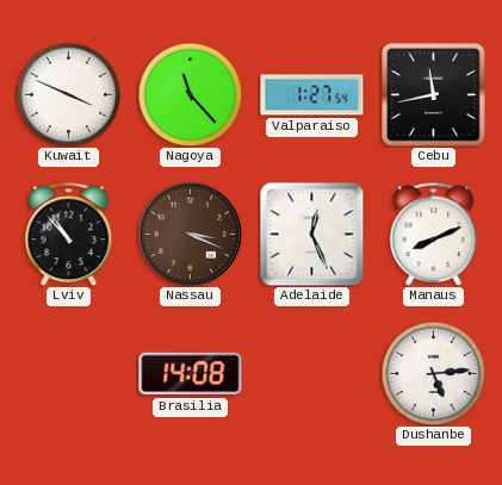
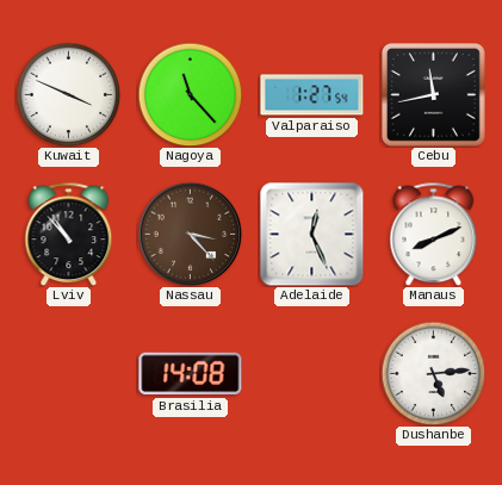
Nassau: 3:19 -> 3:23 (190, 234)
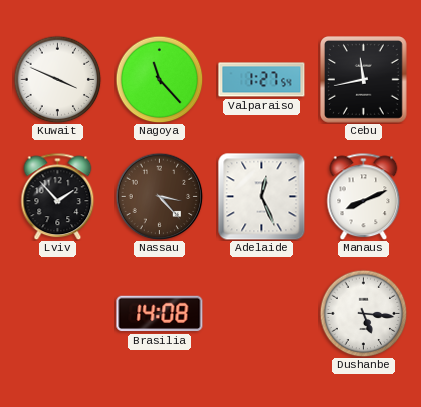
Lviv: 10:53 -> 1:53 (58, 196)
Dushanbe: 5:14 -> 5:16 (363, 313)
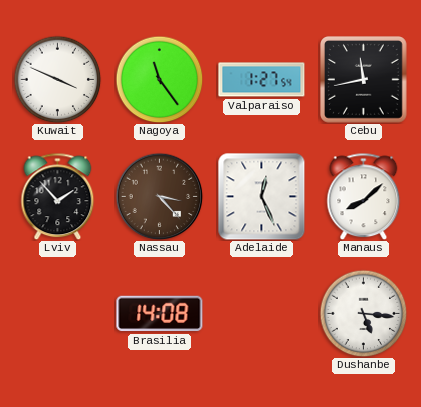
Nagoya: 11:23 -> 11:24 (159, 79)
Manaus: 8:11 -> 8:08 (364, 196)
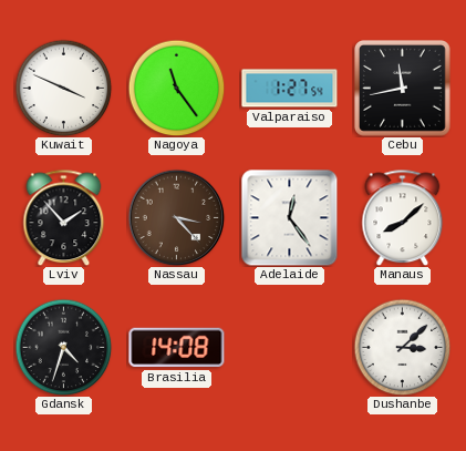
Adelaide: 12:26 -> 12:24 (290, 218)
Gdansk: none -> 4:33 (63, 347)
Dushanbe: 5:16 -> 3:08 (402, 347)
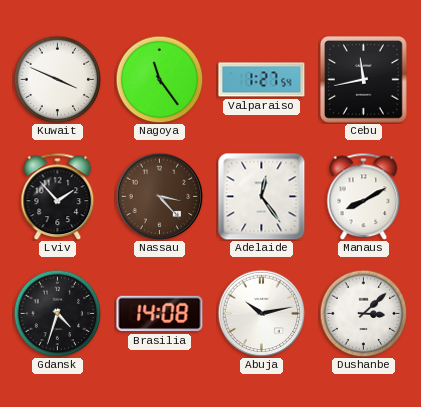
Manaus: 8:08 -> 8:10 (364, 196)
Abuja: none -> 10:13 (261, 313)
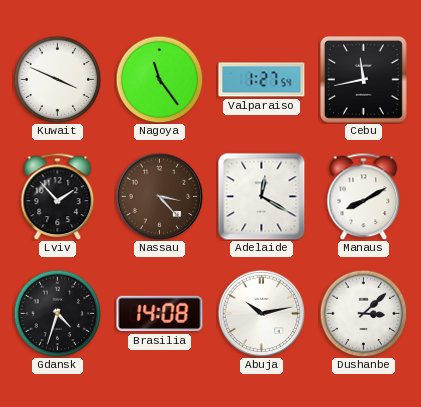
Adelaide: 12:24 -> 12:20 (262, 197)
